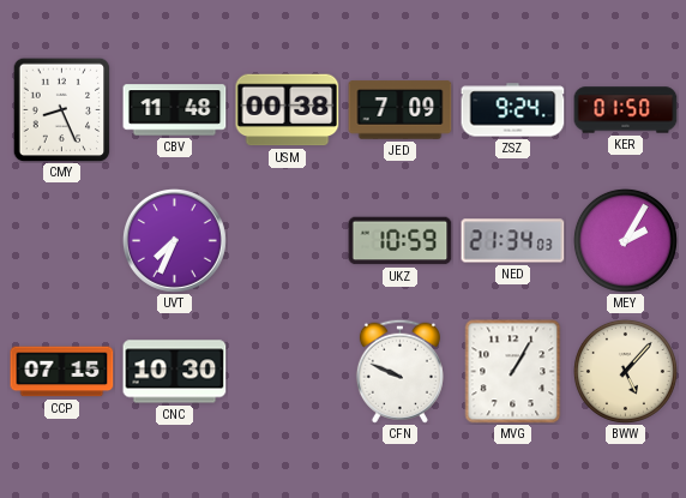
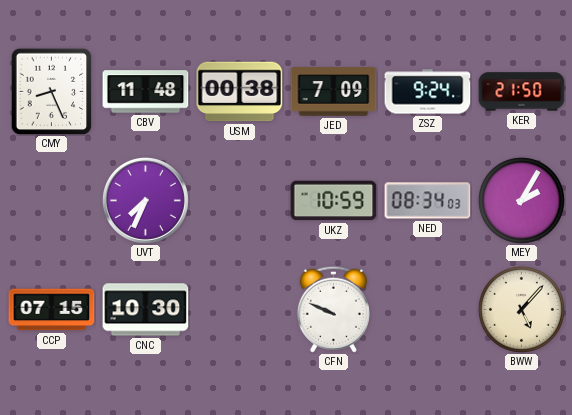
KER: 01:50 -> 21:50 (522, 92)
NED: 21:34 -> 08:34 (428, 201)
MVG: 1:05 -> none (513, 372)
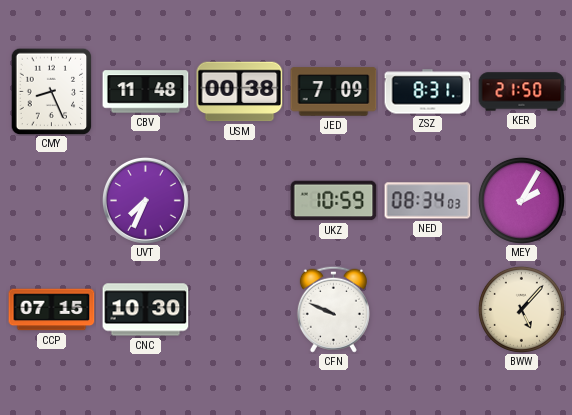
ZSZ: 9:24 -> 8:31 (428, 92)
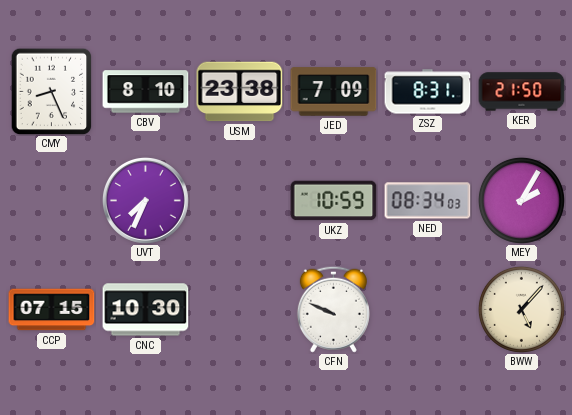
CBV: 11:48 -> 8:10 (146, 92)
USM: 00:38 -> 23:38 (240, 92)
